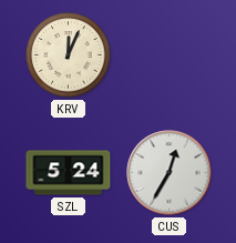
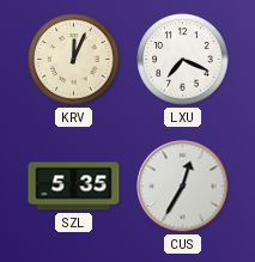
LXU: none -> 7:19 (183, 60)
SZL: 5:24 -> 5:35 (74, 187)
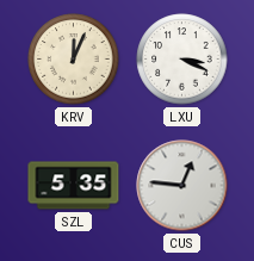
LXU: 7:19 -> 3:19 (182, 60)
CUS: 12:35 -> 12:46 (182, 186)
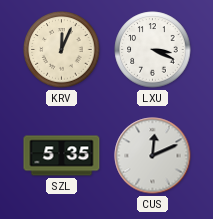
CUS: 12:46 -> 12:11 (153, 156)
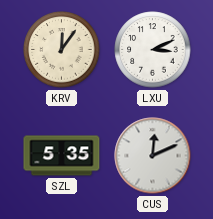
KRV: 12:04 -> 12:06 (62, 50)
LXU: 3:19 -> 3:11 (153, 50)
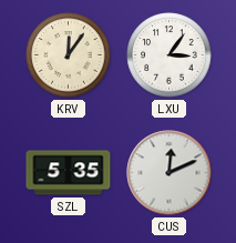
LXU: 3:11 -> 3:06 (170, 55)
